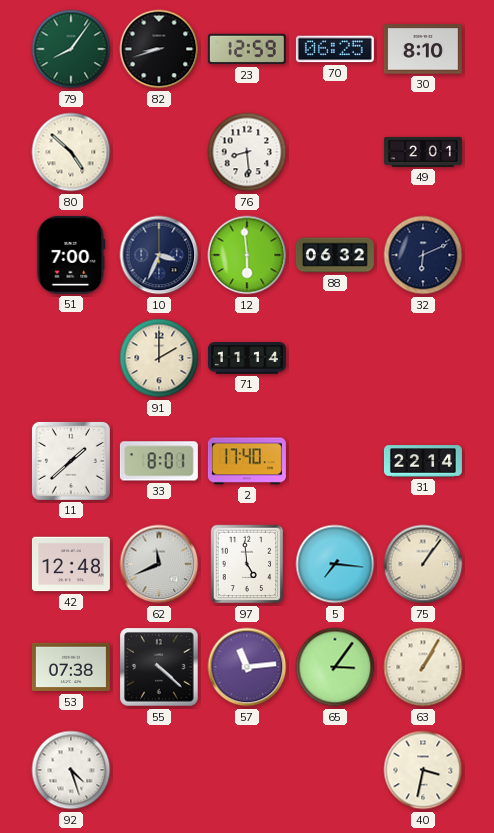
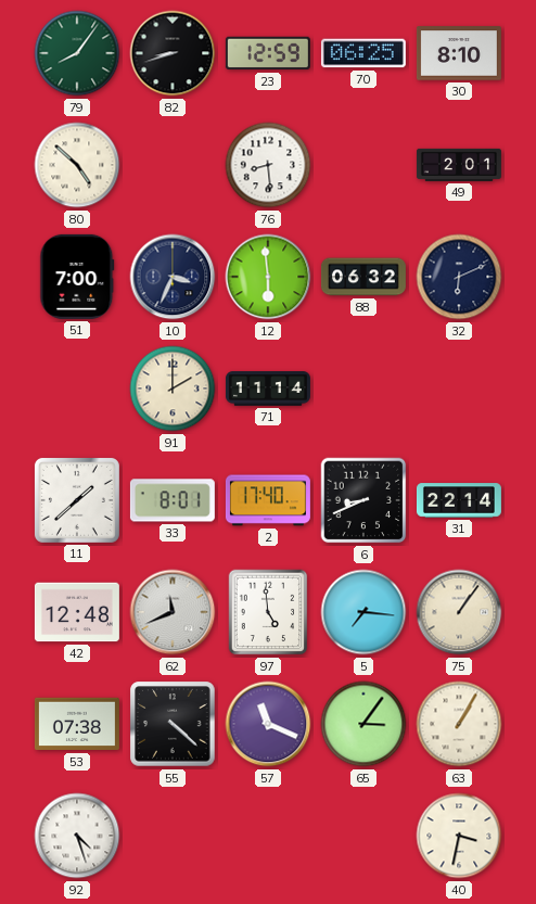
6: none -> 8:41 (363, 500)
57: 11:14 -> 11:19 (268, 724)
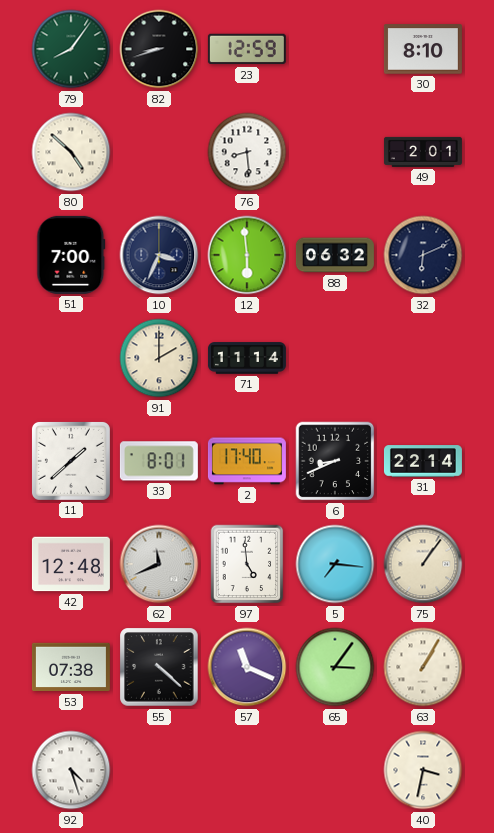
70: 06:25 -> none (363, 53)
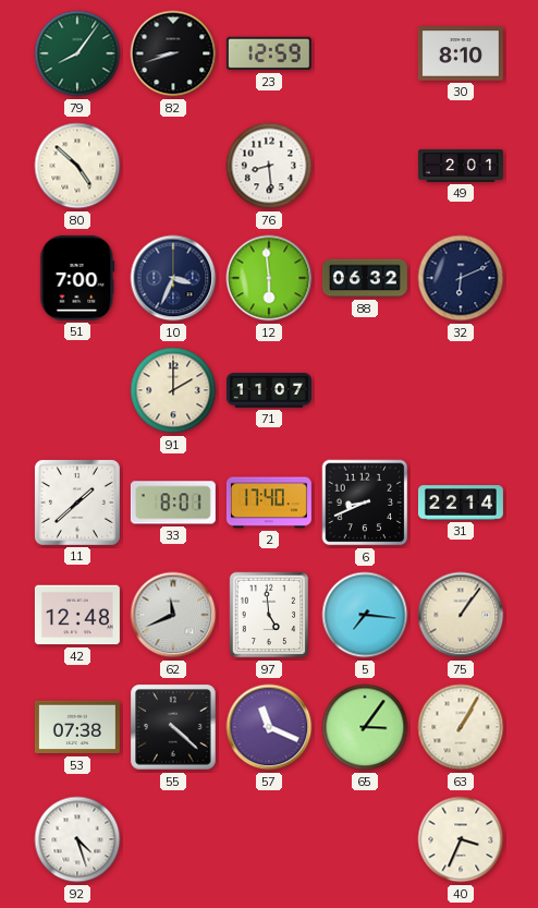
71: 11:14 -> 11:07 (269, 390)
40: 3:32 -> 3:34 (461, 839)
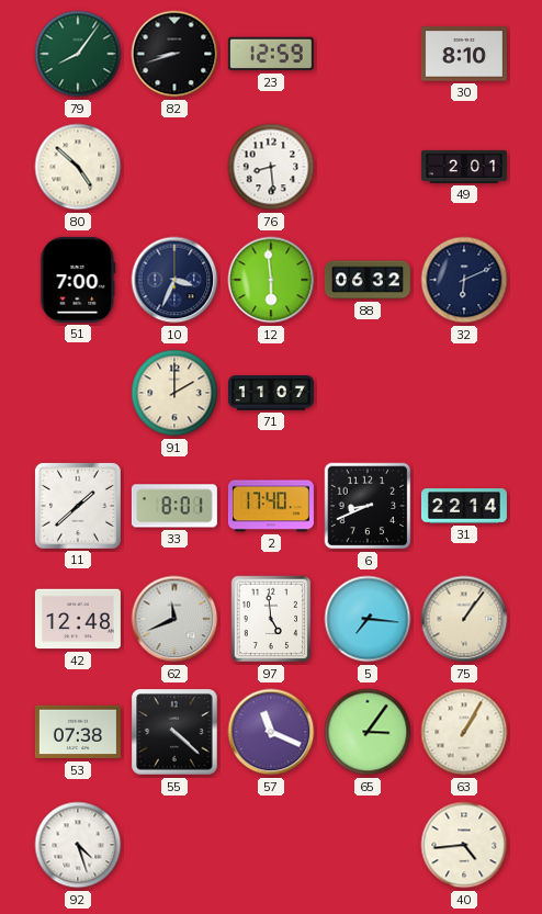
40: 3:34 -> 4:44 (464, 845)
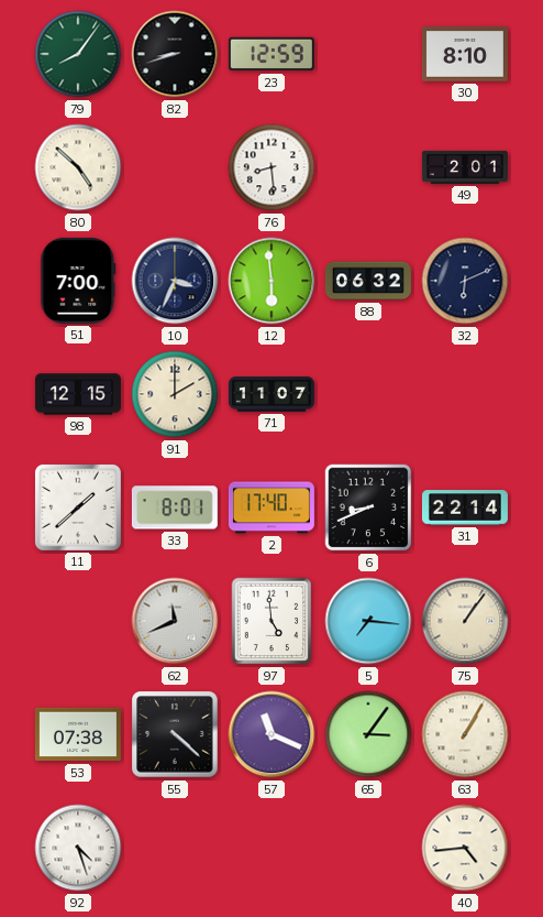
98: none -> 12:15 (78, 394)
42: 12:48 -> none (78, 619)
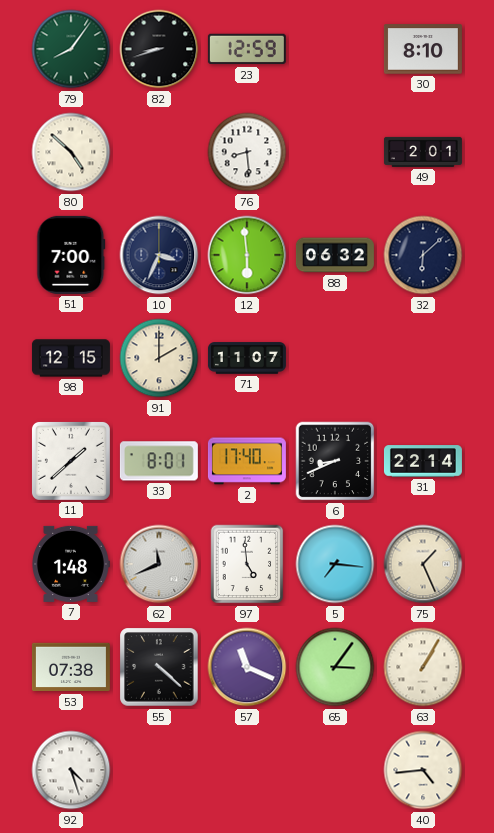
32: 6:11 -> 6:08 (423, 255)
7: none -> 1:48 (71, 564)
75: 1:06 -> 1:26 (423, 564)
